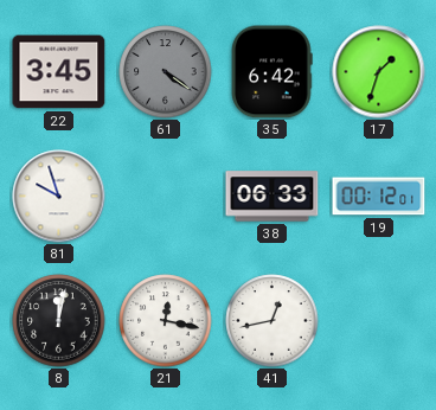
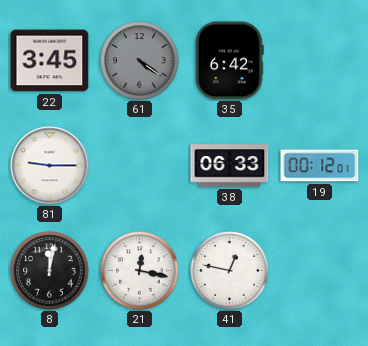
17: 1:33 -> none (379, 72)
81: 9:57 -> 9:15 (50, 166)
41: 12:43 -> 12:47 (230, 271)
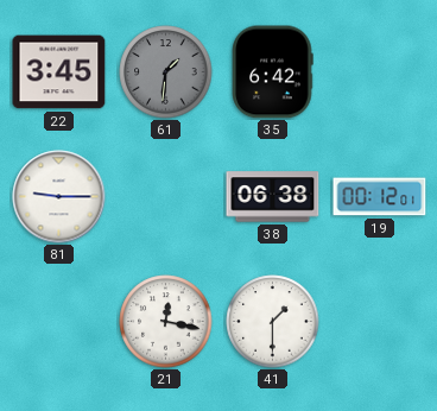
61: 4:21 -> 1:31 (166, 72)
38: 06:33 -> 06:38 (273, 197)
8: 12:02 -> none (50, 271)
41: 12:47 -> 1:30 (273, 322)
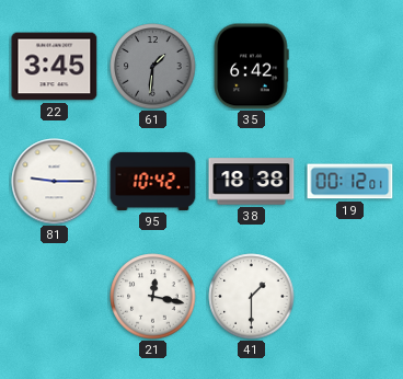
95: none -> 10:42 (153, 181)
38: 06:38 -> 18:38 (252, 182)
